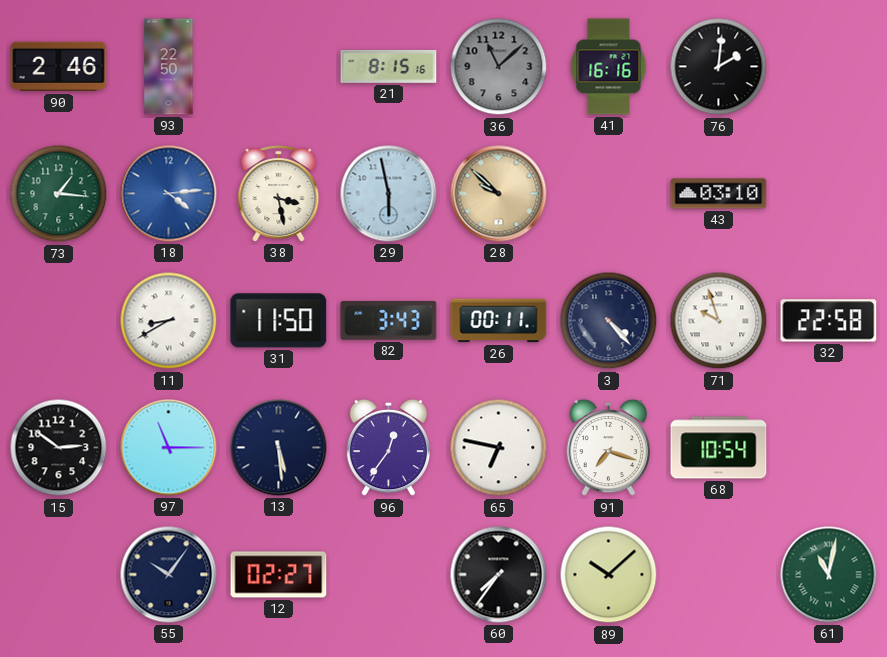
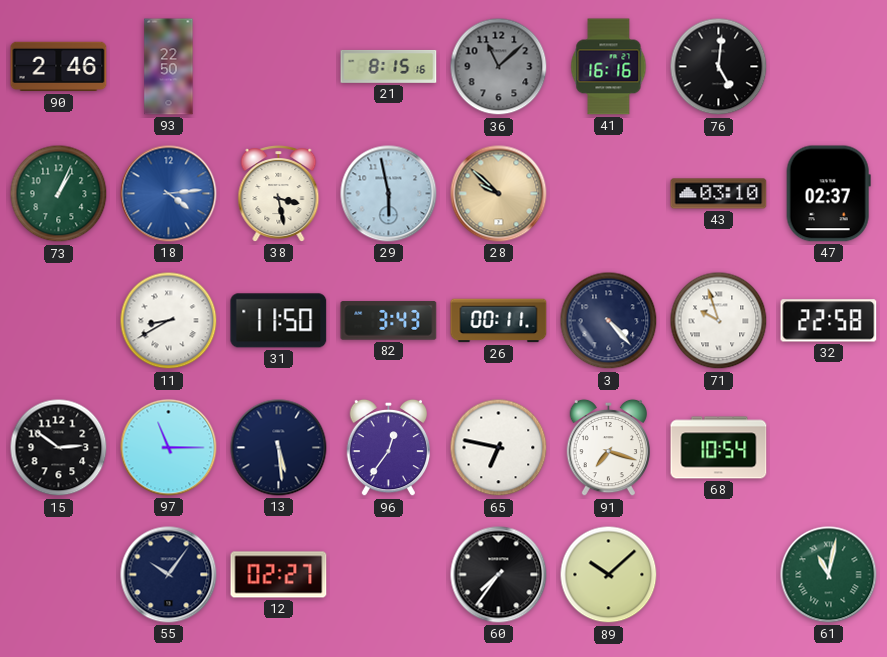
76: 2:01 -> 5:01 (719, 67)
73: 1:16 -> 1:04 (59, 194)
47: none -> 02:37 (828, 194)
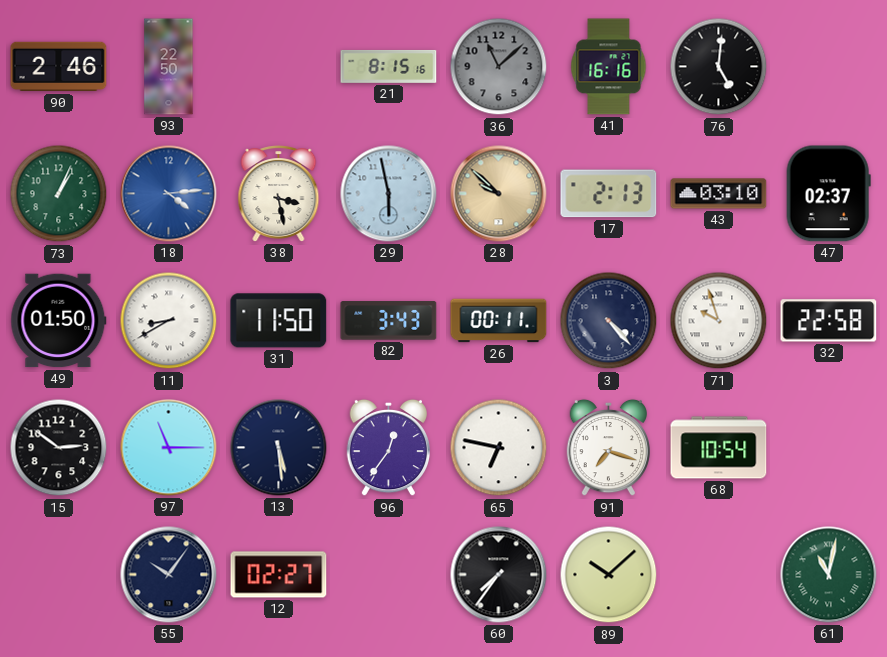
17: none -> 2:13 (609, 194)
49: none -> 01:50 (59, 321)
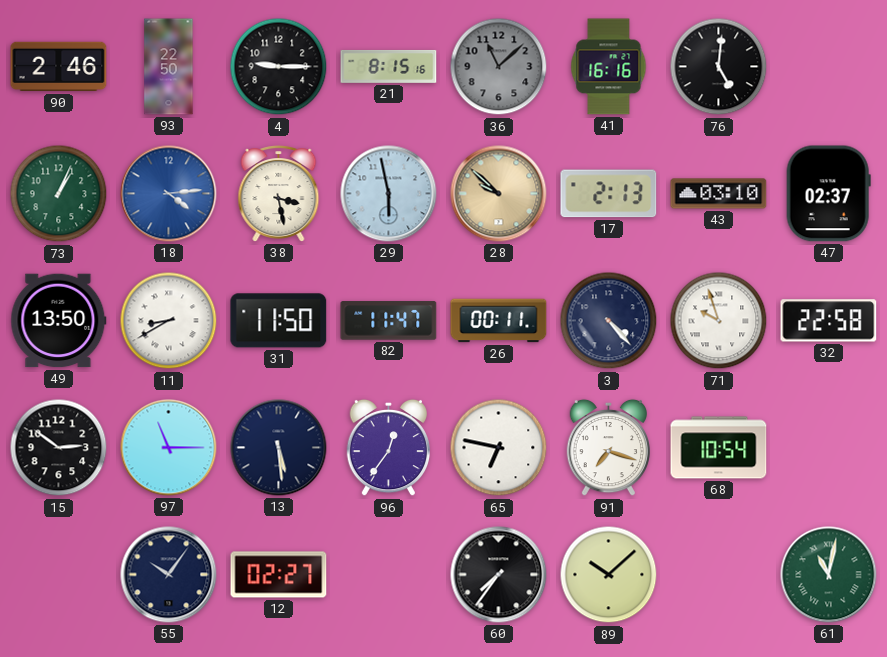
4: none -> 9:15 (279, 67)
49: 01:50 -> 13:50 (59, 321)
82: 3:43 -> 11:47 (389, 321)
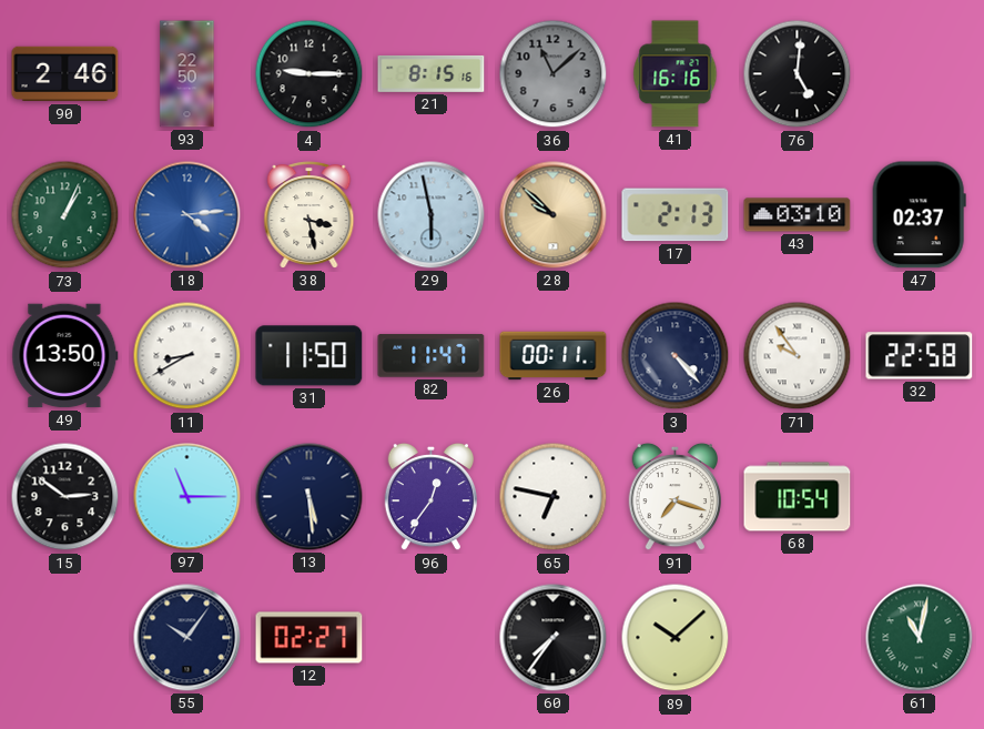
71: 9:57 -> 9:54 (798, 356)
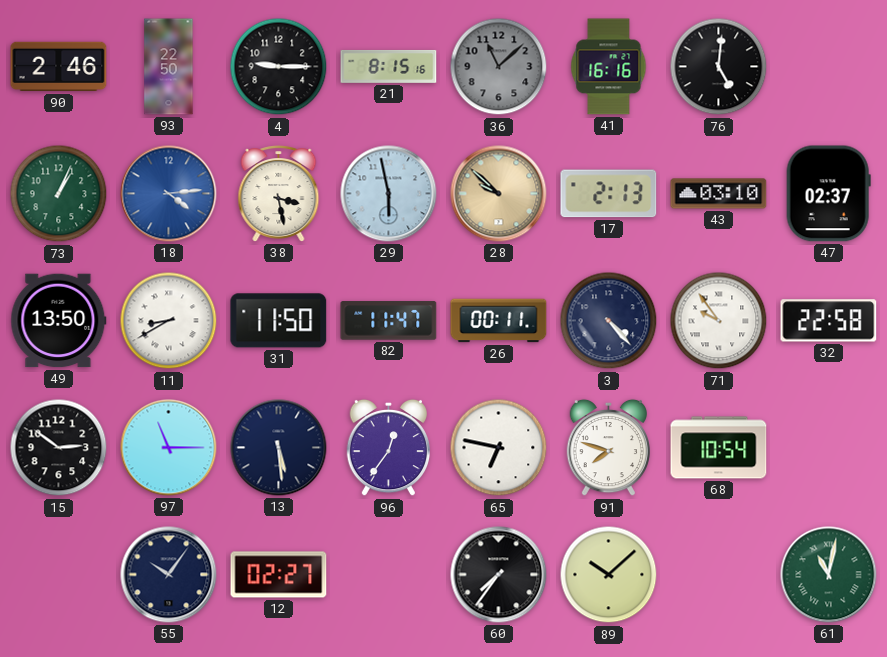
91: 7:18 -> 7:48 (608, 448)
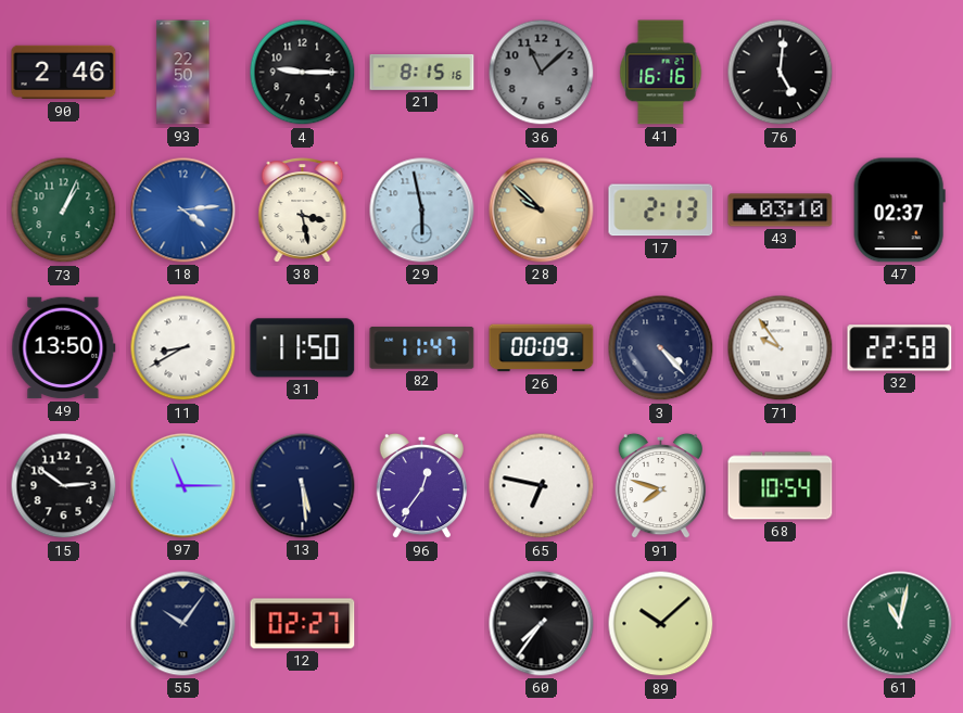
26: 00:11 -> 00:09 (542, 348)
